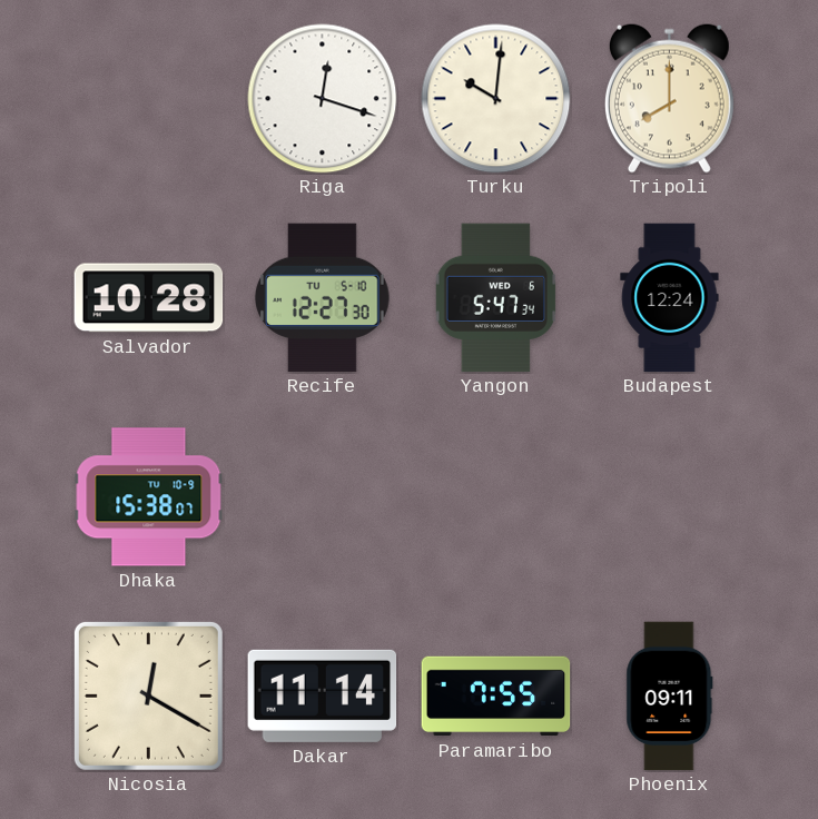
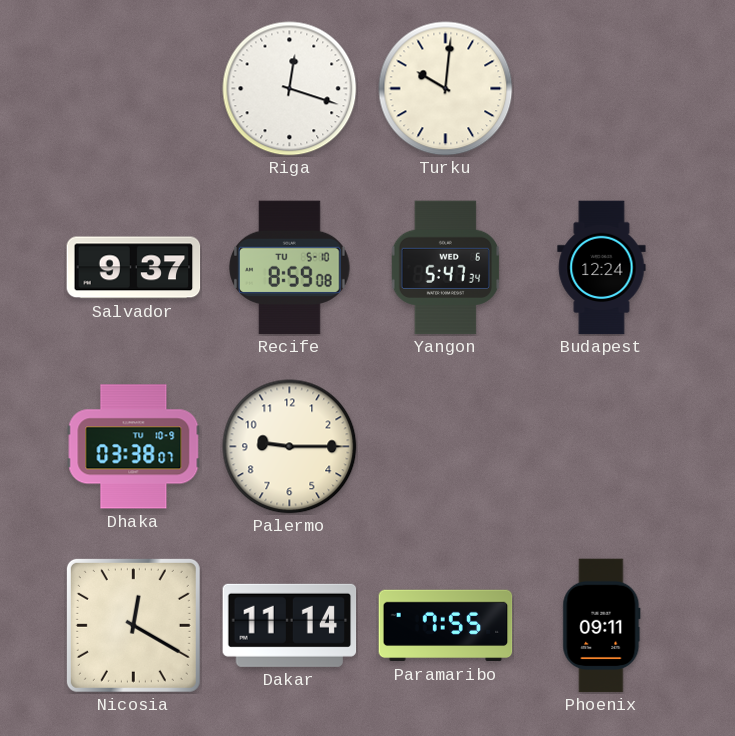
Tripoli: 8:00 -> none (669, 98)
Salvador: 10:28 -> 9:37 (134, 268)
Recife: 12:27 -> 8:59 (290, 268)
Dhaka: 15:38 -> 03:38 (134, 447)
Palermo: none -> 9:15 (290, 447)
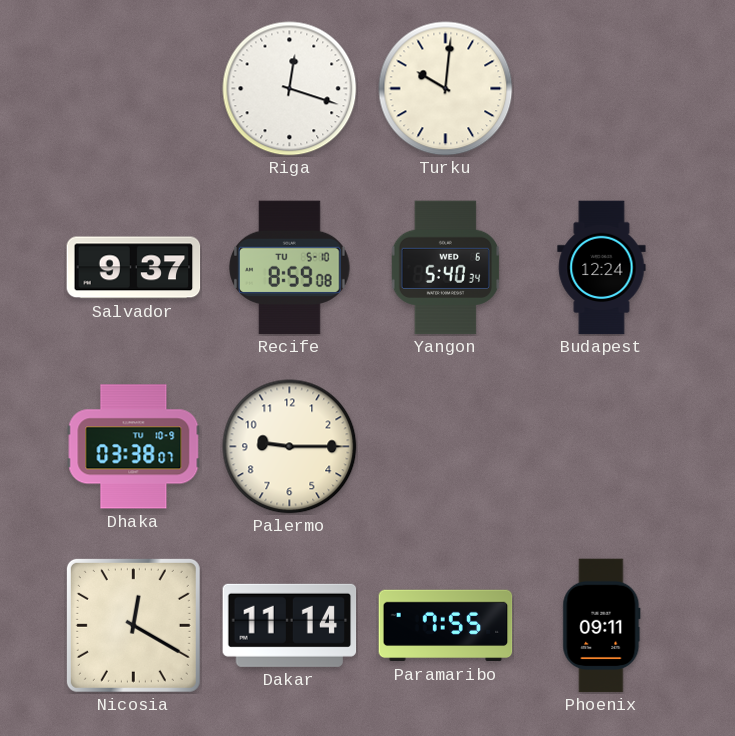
Yangon: 5:47 -> 5:40 (445, 268)
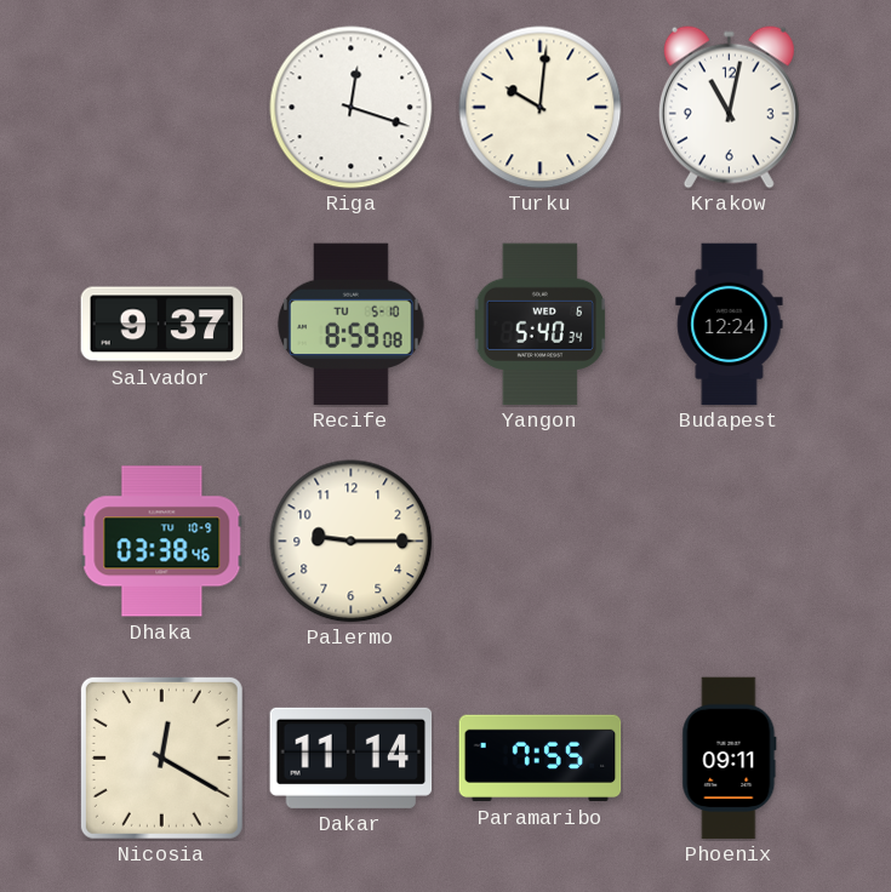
Krakow: none -> 11:02 (729, 107)
Dhaka: 03:38:07 -> 03:38:46 (162, 542)
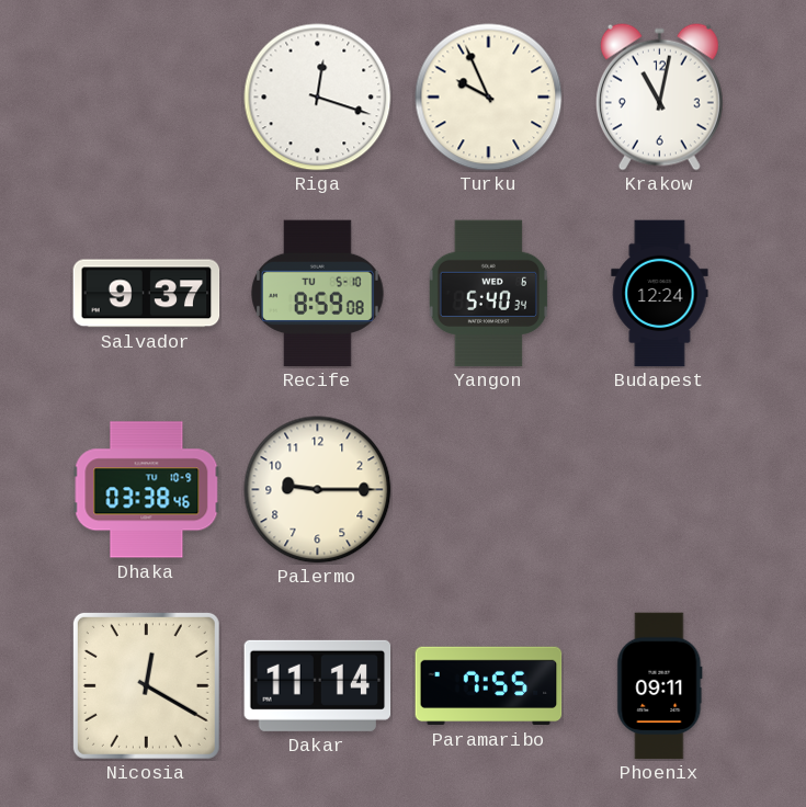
Turku: 10:01 -> 9:56 (489, 98)
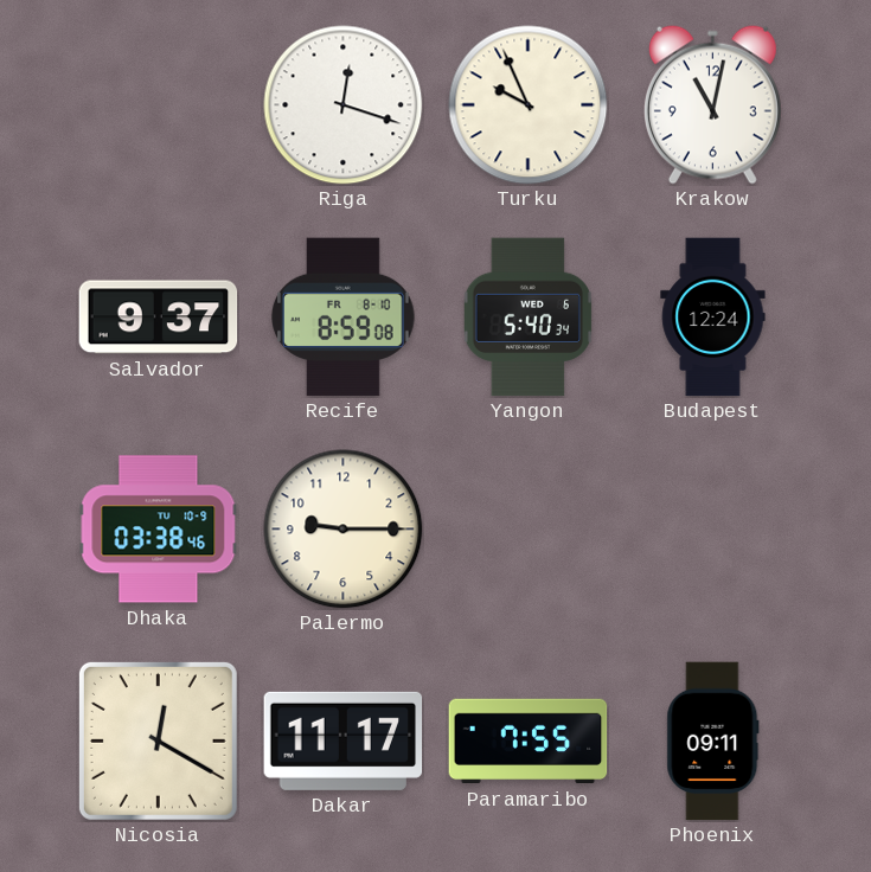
Recife date: TU 5-10 -> FR 8-10 (344, 318)
Dakar: 11:14 -> 11:17 (344, 740)
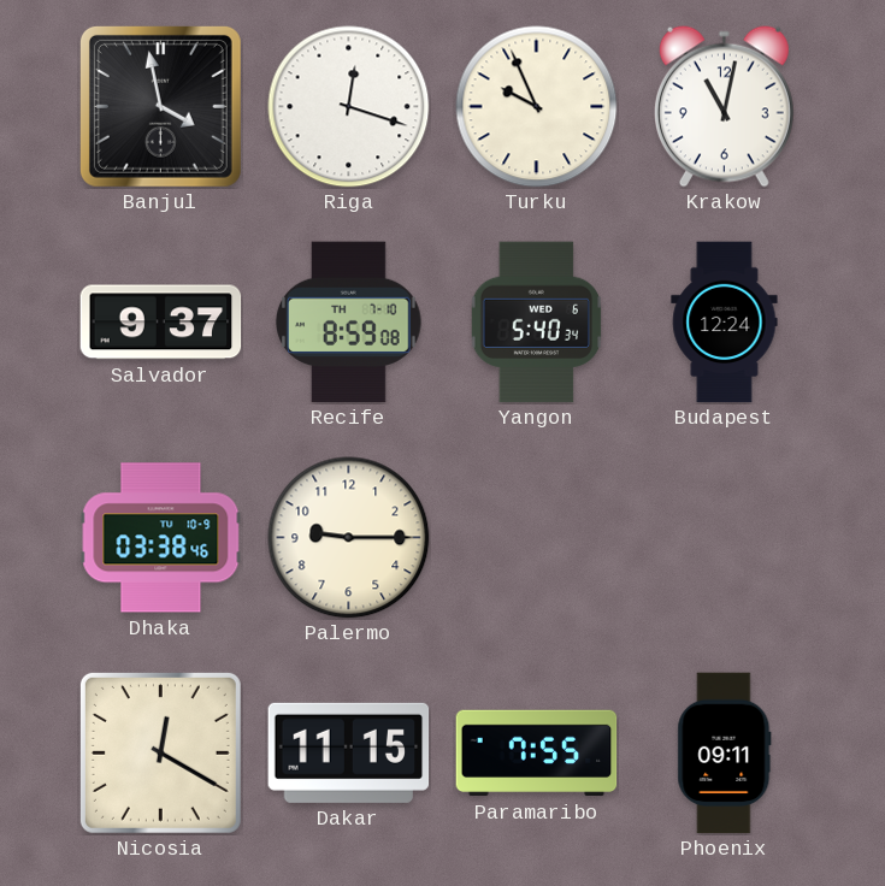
Banjul: none -> 3:58 (160, 106)
Recife date: FR 8-10 -> TH 7-10 (349, 323)
Dakar: 11:17 -> 11:15 (349, 752)
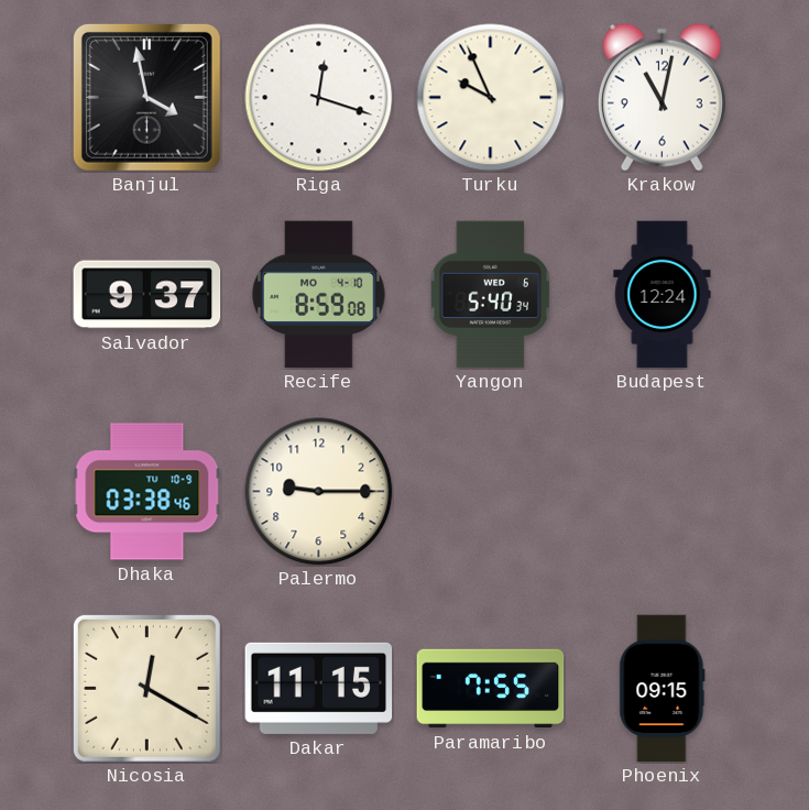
Recife date: TH 7-10 -> MO 4-10 (319, 295)
Phoenix: 09:11 -> 09:15 (663, 689)
